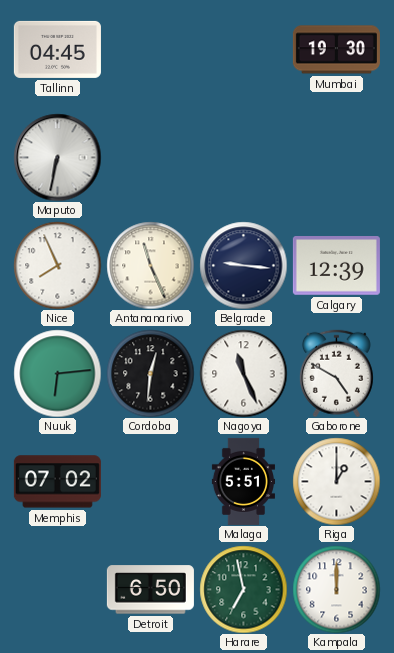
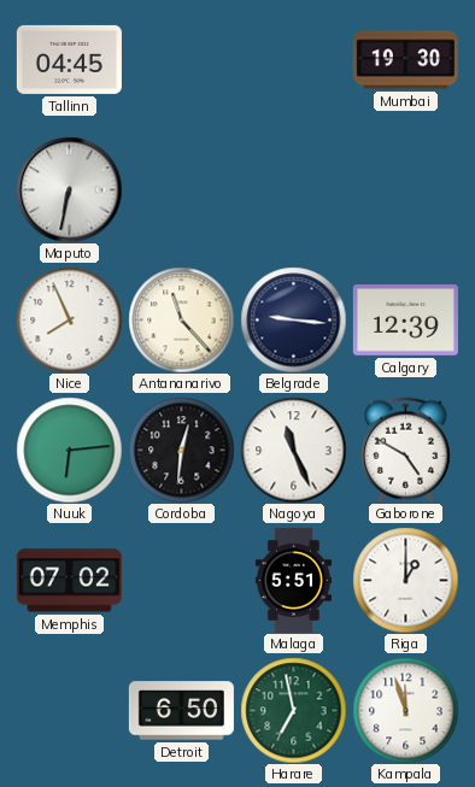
Antananarivo: 11:26 -> 11:23 (181, 319)
Kampala: 12:00 -> 11:57 (405, 710)
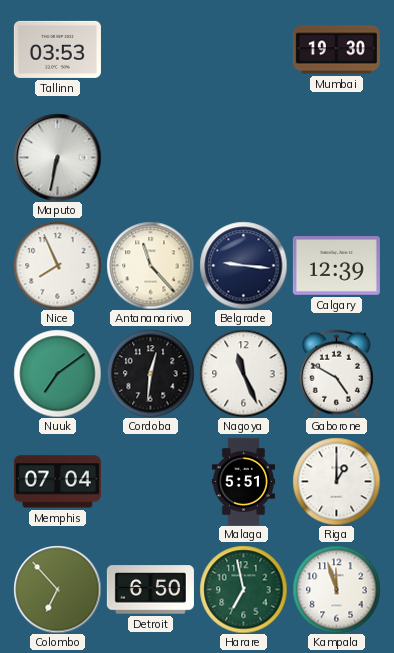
Tallinn: 04:45 -> 03:53 (57, 49)
Nuuk: 6:14 -> 7:09 (57, 373)
Memphis: 07:02 -> 07:04 (57, 482)
Colombo: none -> 6:53 (57, 589)
